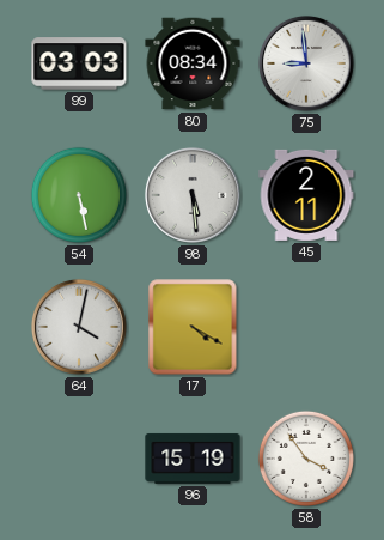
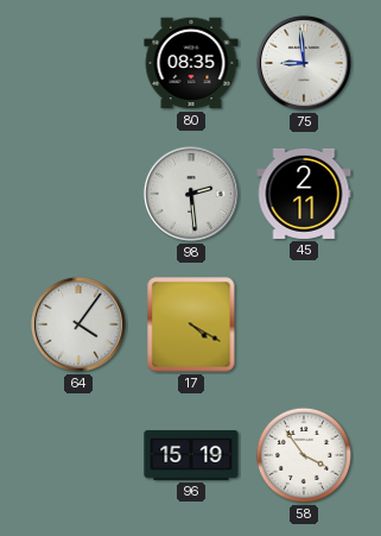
99: 03:03 -> none (79, 63)
80: 08:34 -> 08:35 (191, 63)
54: 5:28 -> none (79, 195)
98: 5:29 -> 2:29 (191, 194)
64: 4:02 -> 4:06 (78, 324)
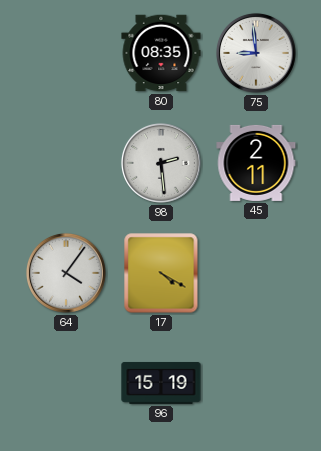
58: 3:54 -> none (304, 455)
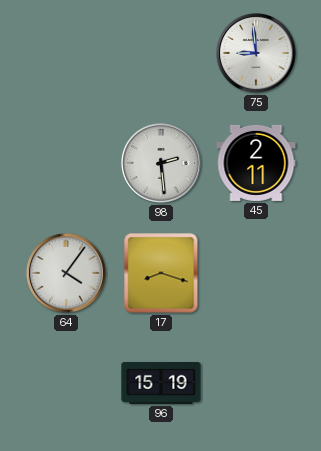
80: 08:35 -> none (161, 53)
17: 4:20 -> 8:18 (161, 273)
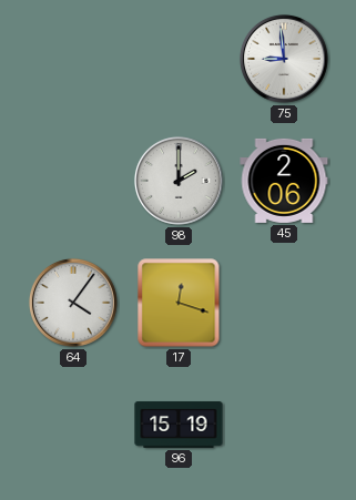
98: 2:29 -> 2:00 (179, 181)
45: 2:11 -> 2:06 (284, 181)
17: 8:18 -> 12:18 (179, 303)
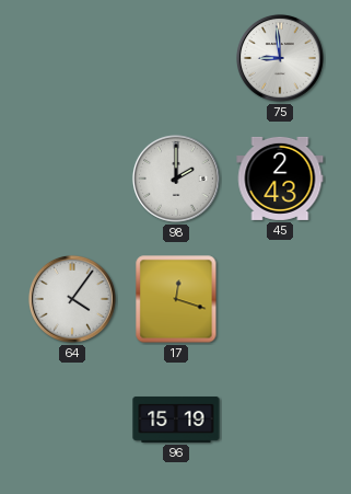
45: 2:06 -> 2:43 (280, 179)
